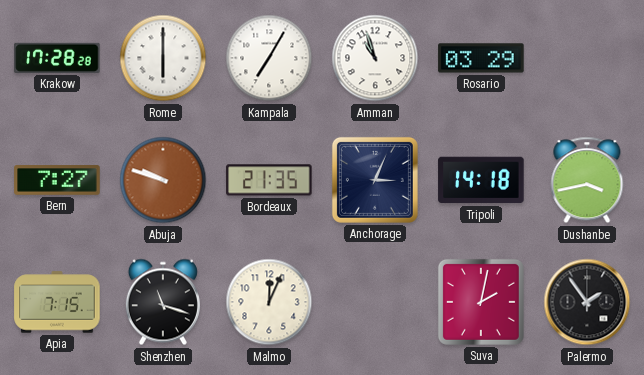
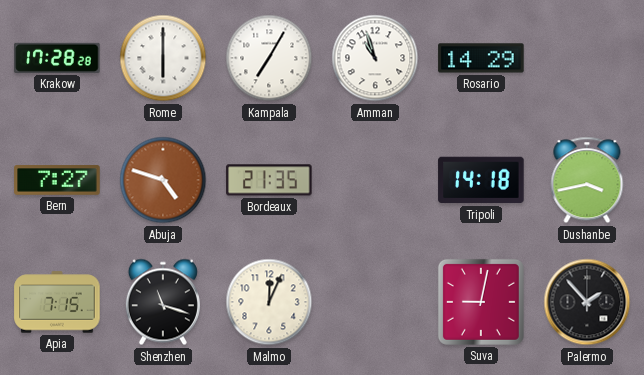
Rosario: 03:29 -> 14:29 (481, 58)
Abuja: 9:48 -> 4:48 (163, 180)
Anchorage: 3:04 -> none (375, 180)
Suva: 2:02 -> 9:02 (481, 302)
Palermo: 1:54 -> 1:53 (587, 302)
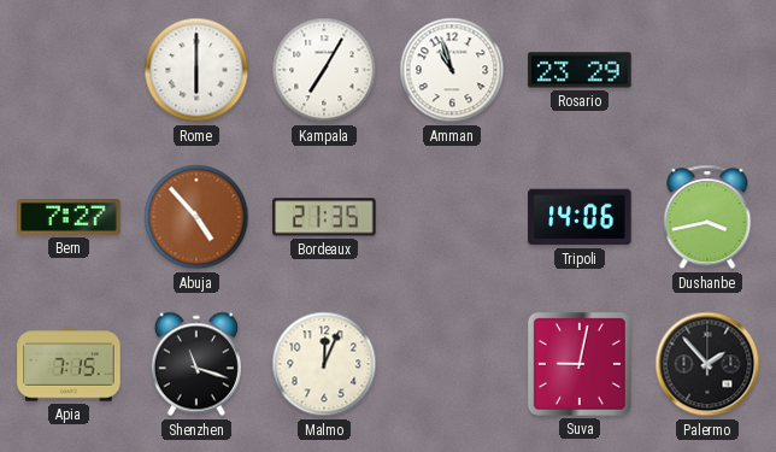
Krakow: 17:28 -> none (57, 58)
Rosario: 14:29 -> 23:29 (580, 70)
Abuja: 4:48 -> 4:53 (196, 217)
Tripoli: 14:18 -> 14:06 (580, 217)
